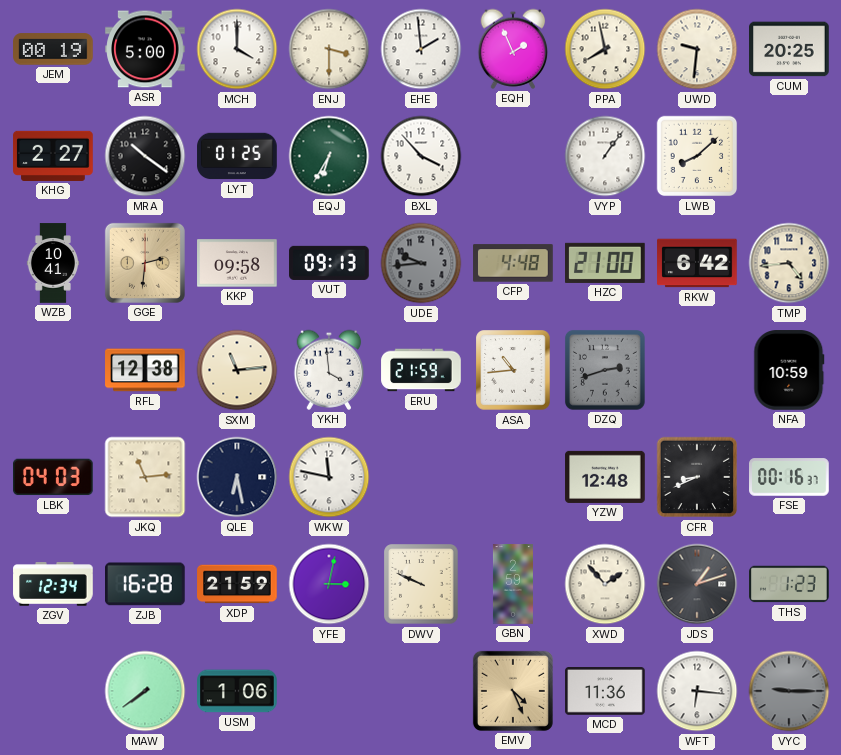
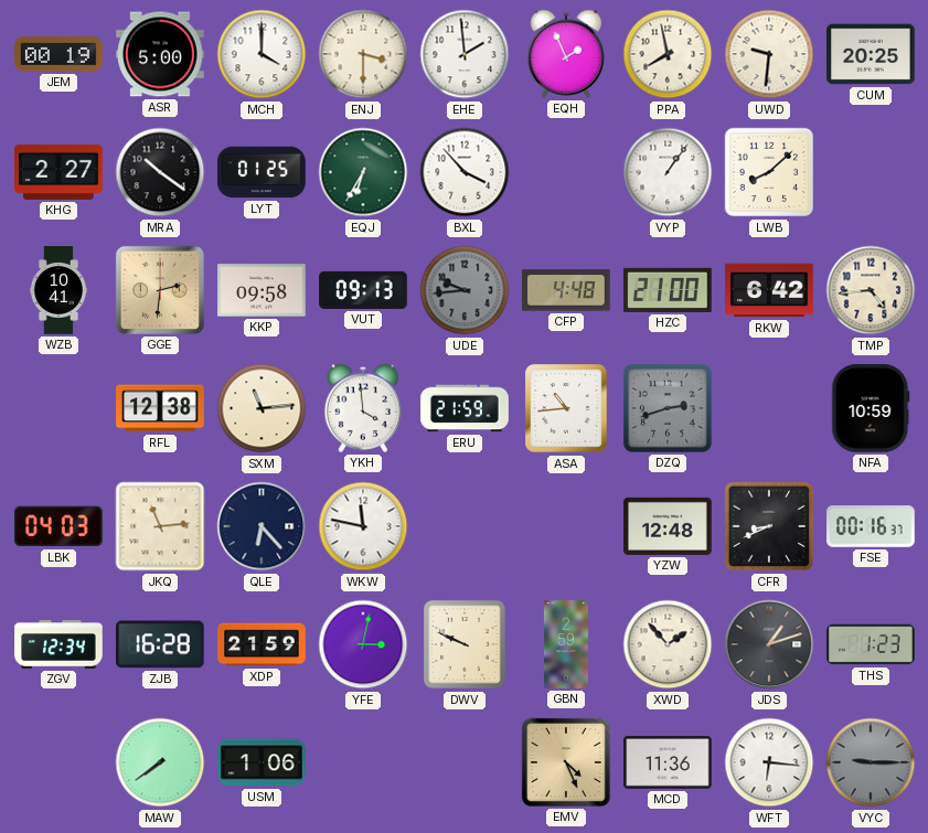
QLE: 6:28 -> 6:23 (262, 526)
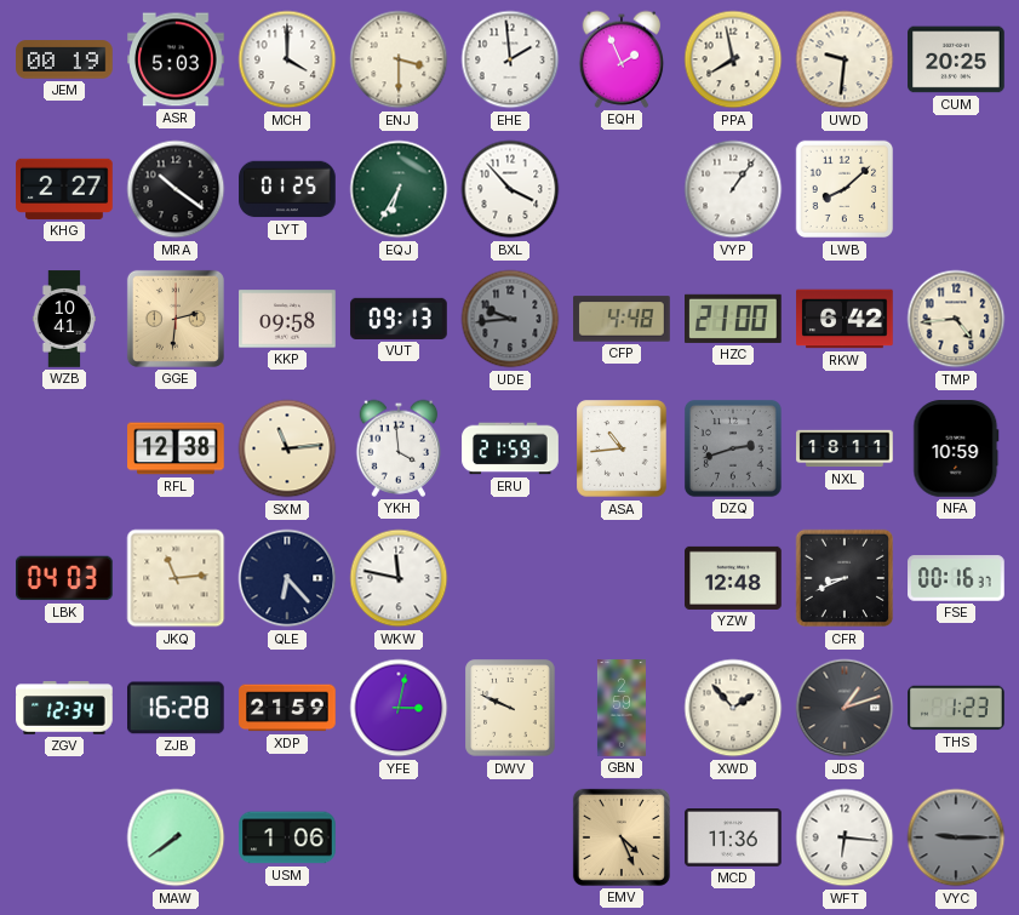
ASR: 5:00 -> 5:03 (176, 59)
NXL: none -> 18:11 (845, 448)
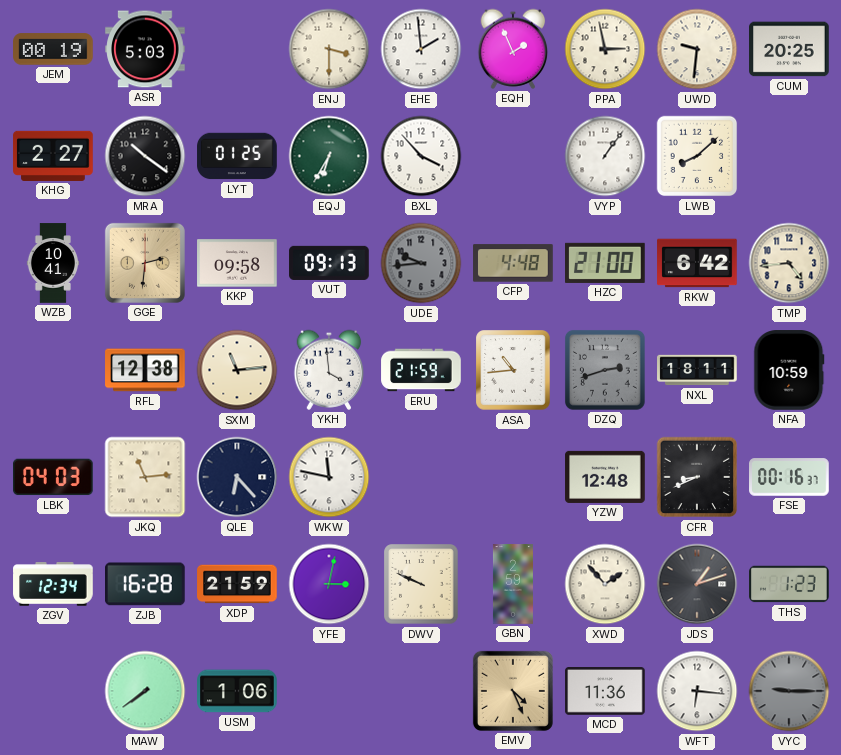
MCH: 4:00 -> none (287, 59)
PPA: 7:58 -> 2:58 (605, 49)
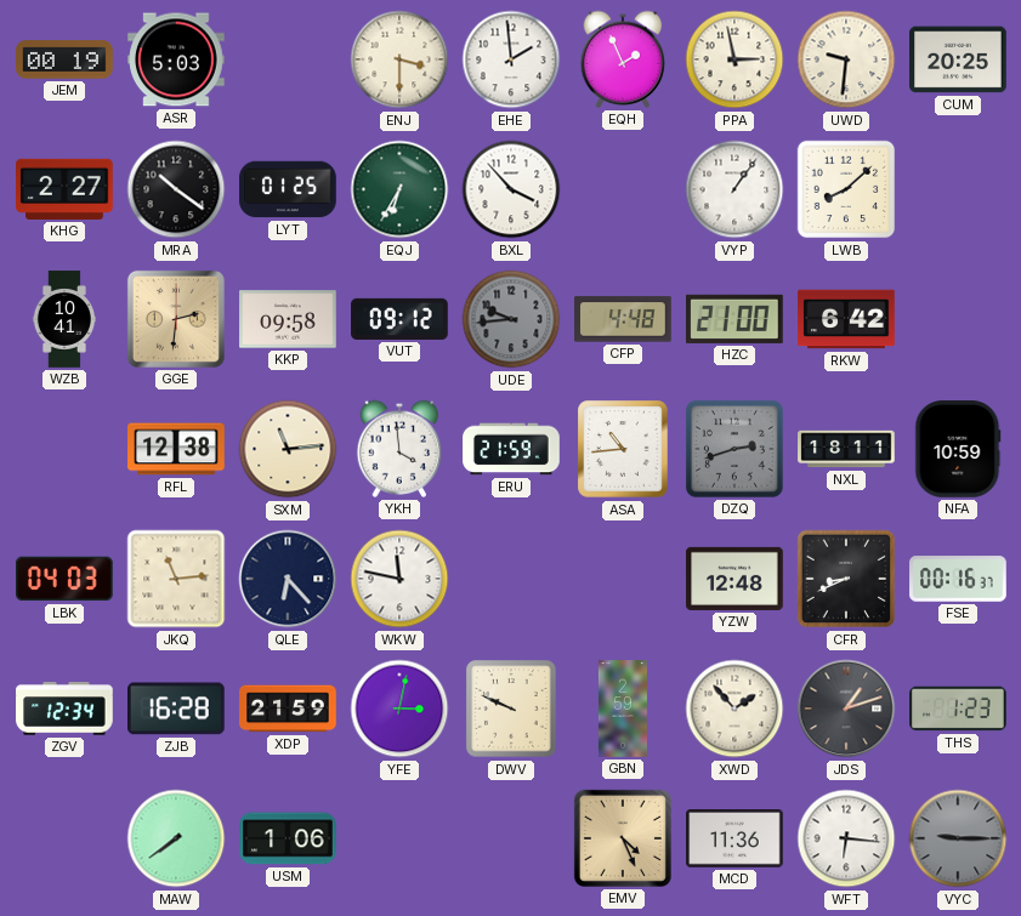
VUT: 09:13 -> 09:12 (399, 319)
TMP: 4:44 -> none (789, 263)
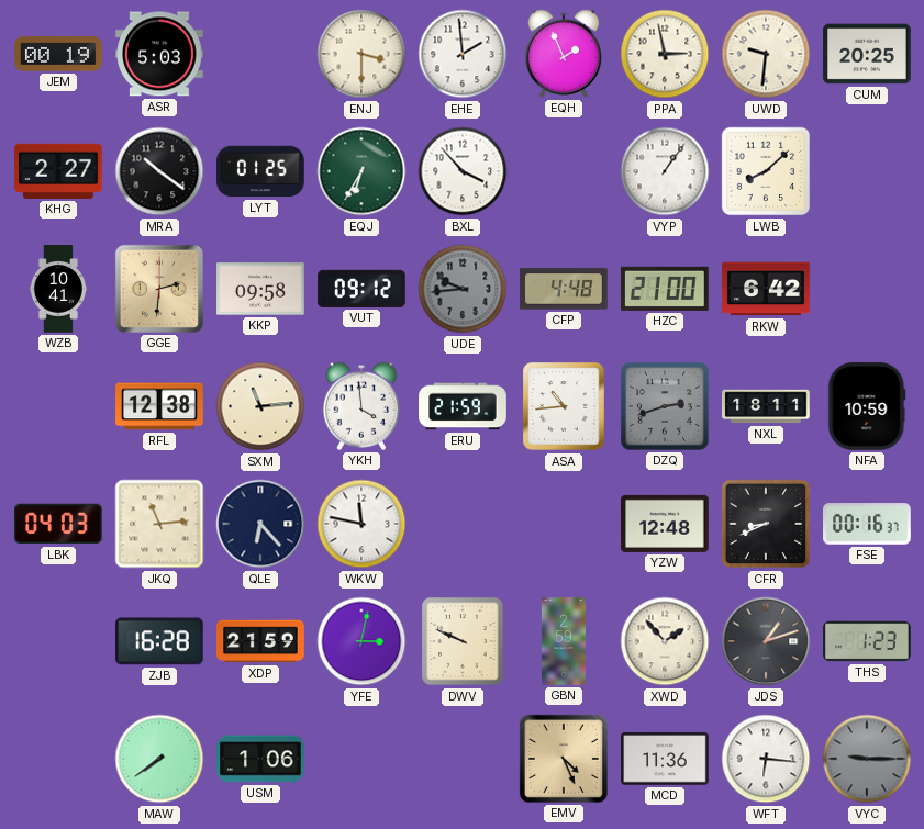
ZGV: 12:34 -> none (64, 709)
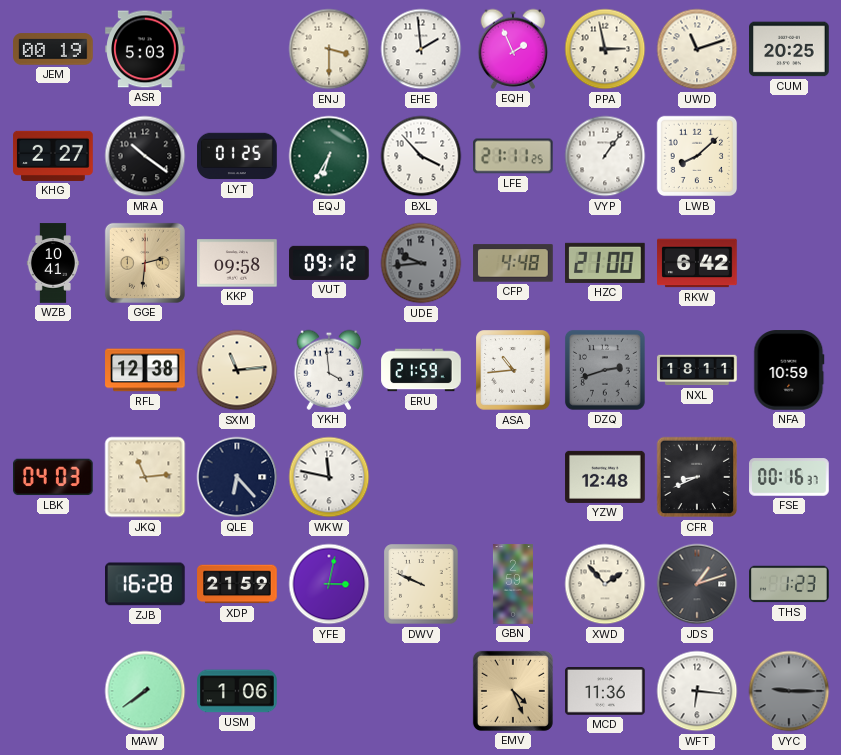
UWD: 9:31 -> 11:12 (697, 49)
LFE: none -> 21:11 (514, 156)
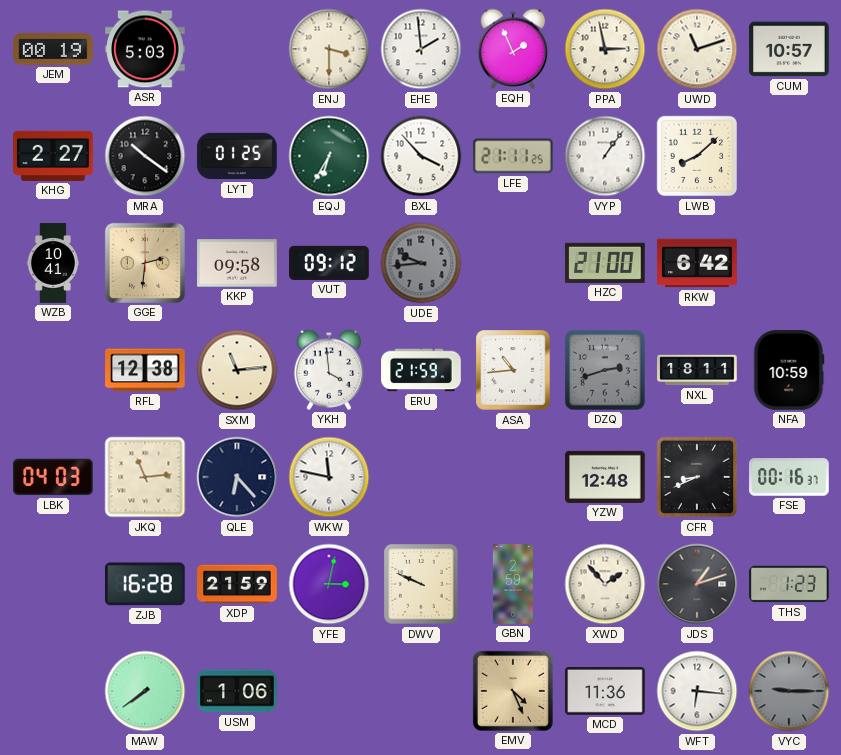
CUM: 20:25 -> 10:57 (789, 49)
CFP: 4:48 -> none (513, 263)
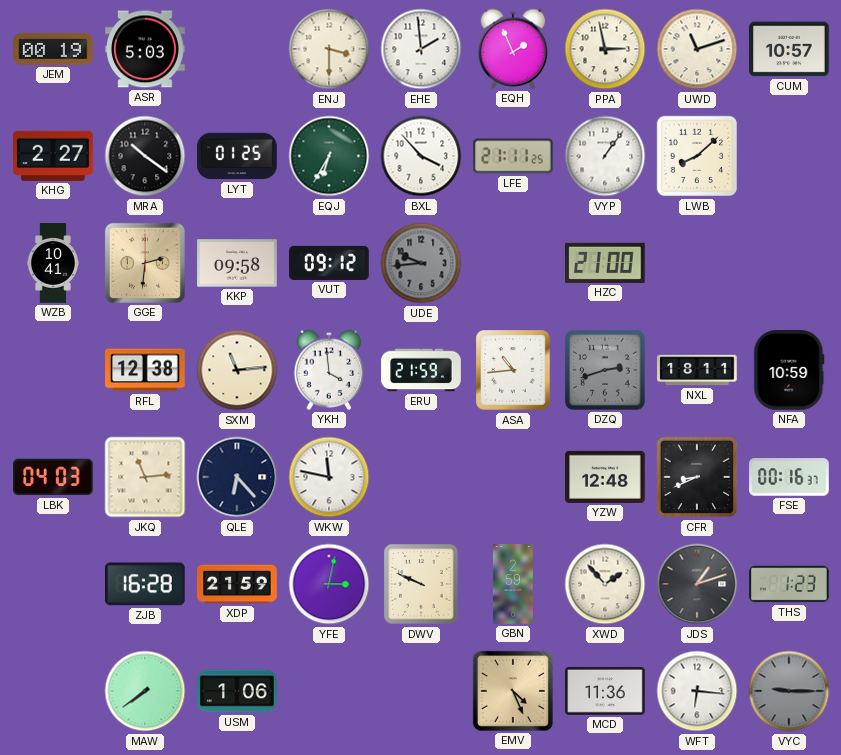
RKW: 6:42 -> none (697, 263)
